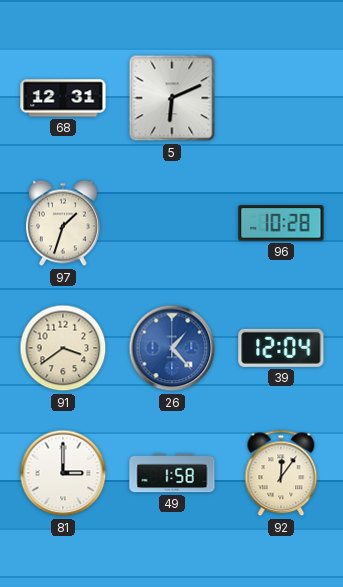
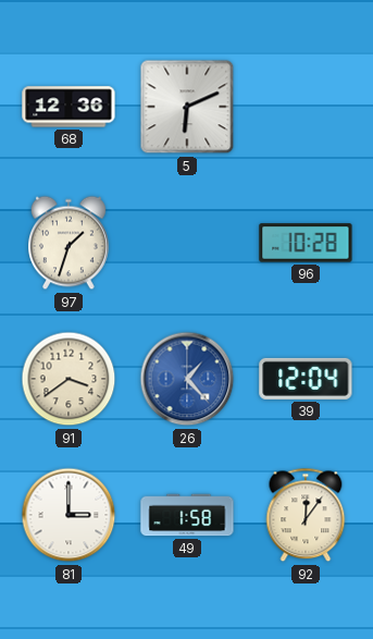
68: 12:31 -> 12:36 (69, 107)
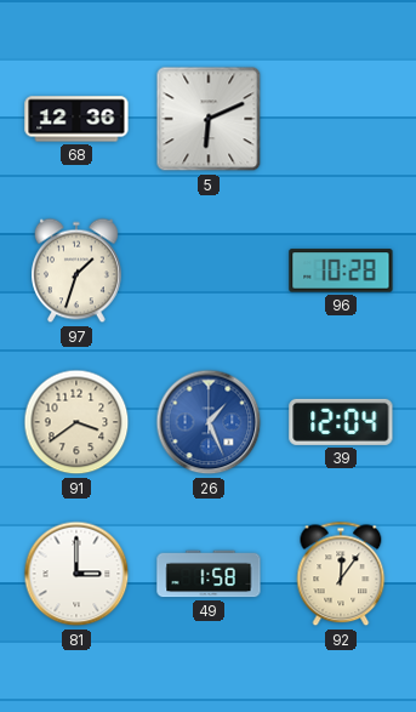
26: 1:23 -> 1:26 (209, 422)
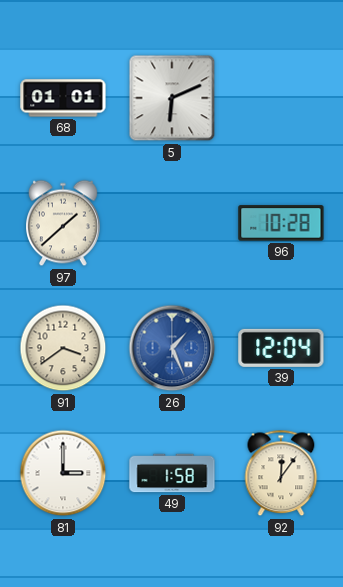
68: 12:36 -> 01:01 (63, 98)
97: 1:33 -> 1:38 (64, 223)
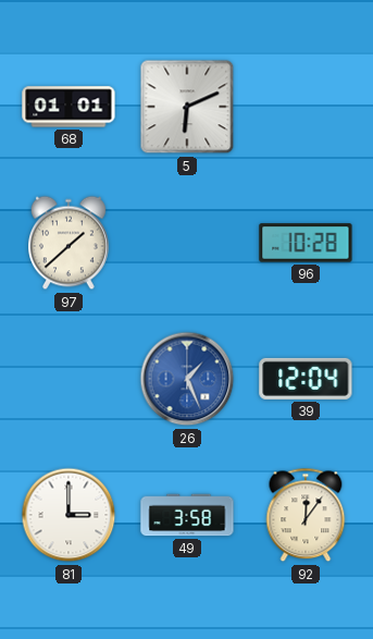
91: 3:39 -> none (63, 348)
49: 1:58 -> 3:58 (187, 515)
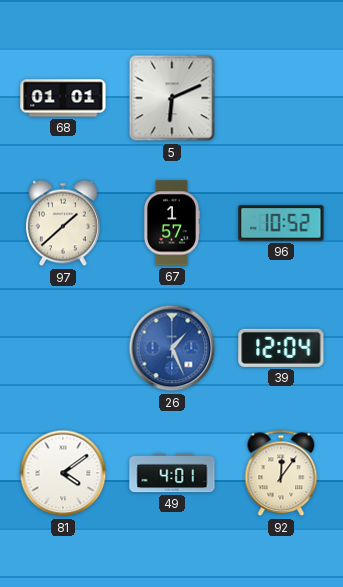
67: none -> 1:57 (172, 223)
96: 10:28 -> 10:52 (281, 223)
81: 3:00 -> 4:09 (63, 473)
49: 3:58 -> 4:01 (172, 473)
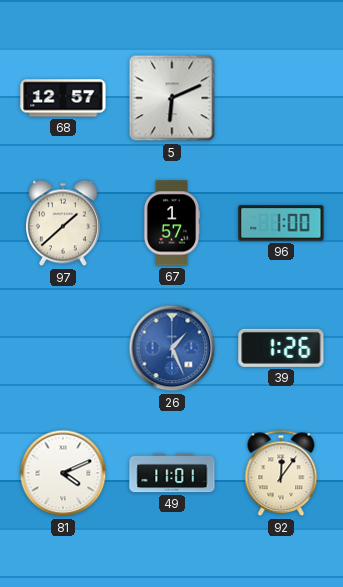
68: 01:01 -> 12:57 (63, 98)
96: 10:52 -> 1:00 (281, 223)
39: 12:04 -> 1:26 (281, 348)
81: 4:09 -> 4:11 (63, 473)
49: 4:01 -> 11:01 (172, 473)
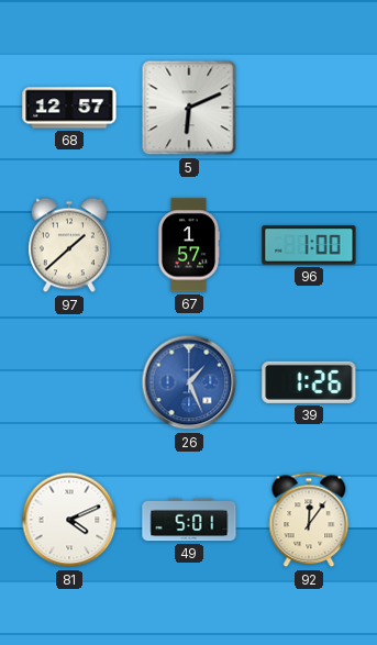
49: 11:01 -> 5:01 (189, 520)
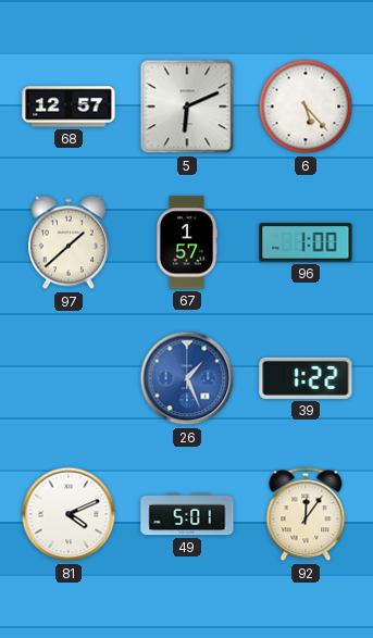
6: none -> 5:23 (306, 107)
39: 1:26 -> 1:22 (306, 378)
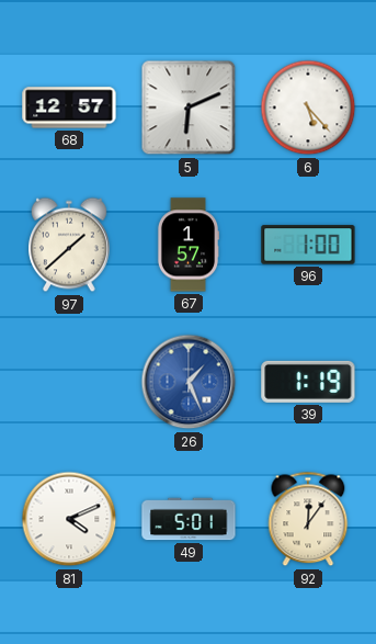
39: 1:22 -> 1:19 (308, 382)
